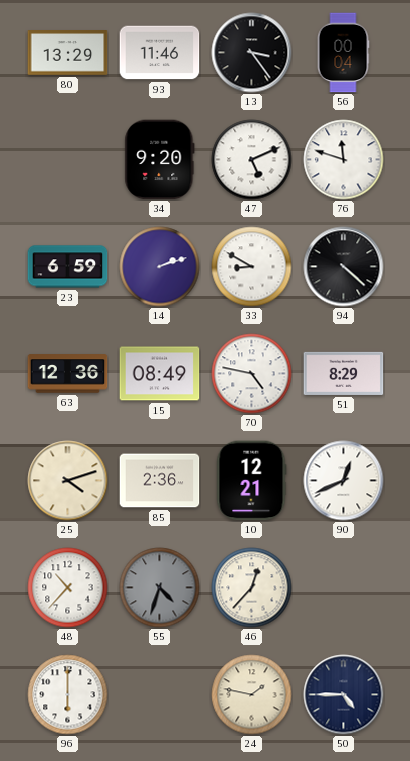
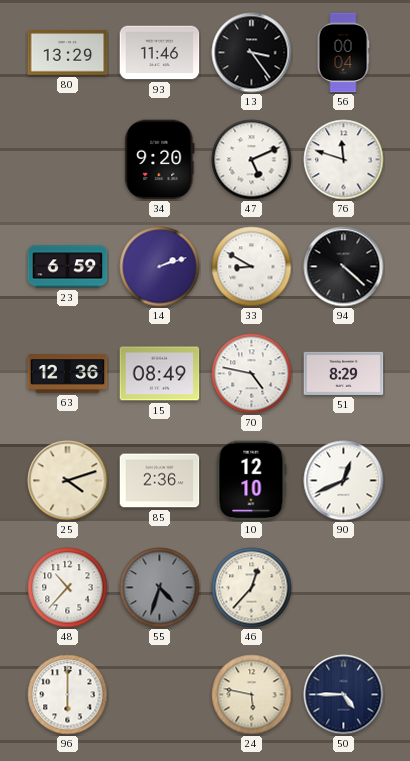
10: 12:21 -> 12:10 (252, 481)
24: 1:47 -> 5:47 (252, 695)
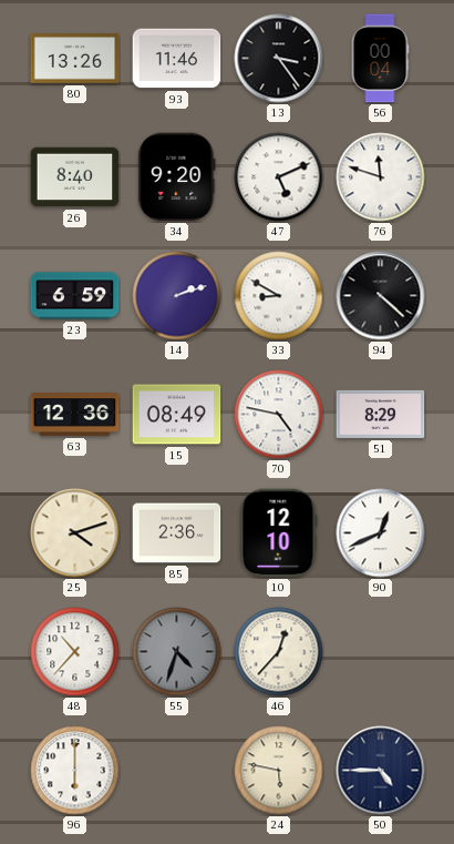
80: 13:29 -> 13:26 (75, 59)
26: none -> 8:40 (75, 177)
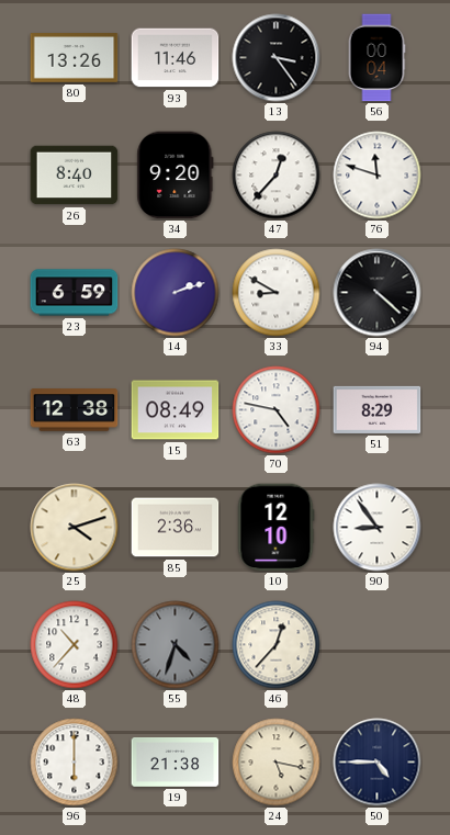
47: 5:11 -> 12:37 (277, 176)
63: 12:36 -> 12:38 (75, 410)
90: 12:41 -> 8:54 (378, 528)
19: none -> 21:38 (176, 763)
24: 5:47 -> 5:17 (277, 763)
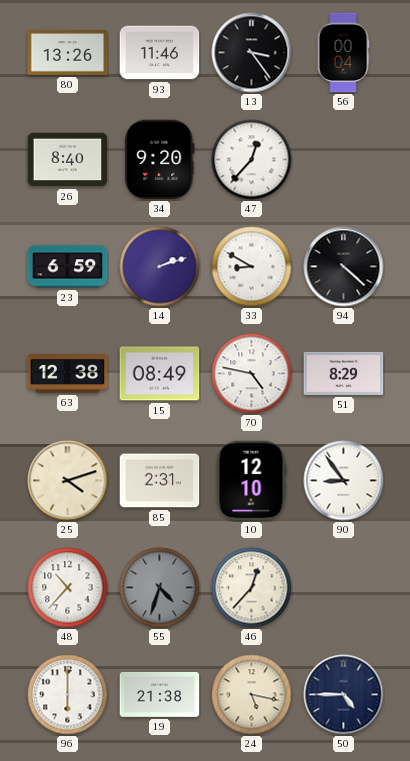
76: 11:48 -> none (378, 176)
85: 2:36 -> 2:31 (160, 481)
